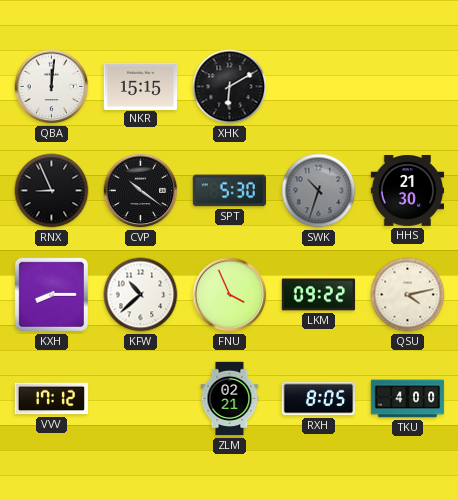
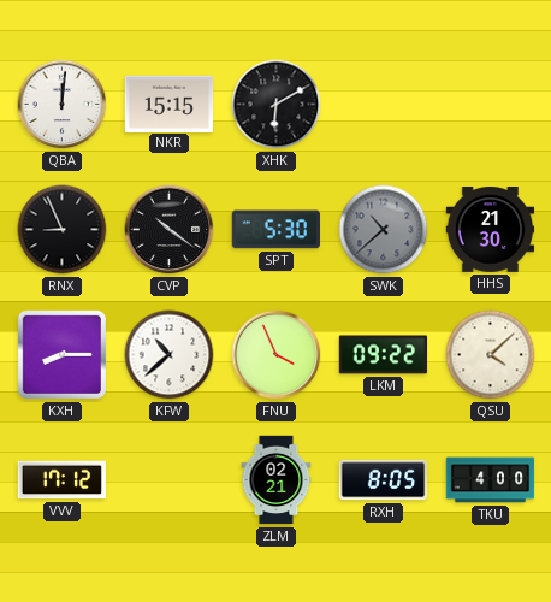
SWK: 10:33 -> 10:38 (384, 230)
QSU: 4:13 -> 4:08 (491, 355)
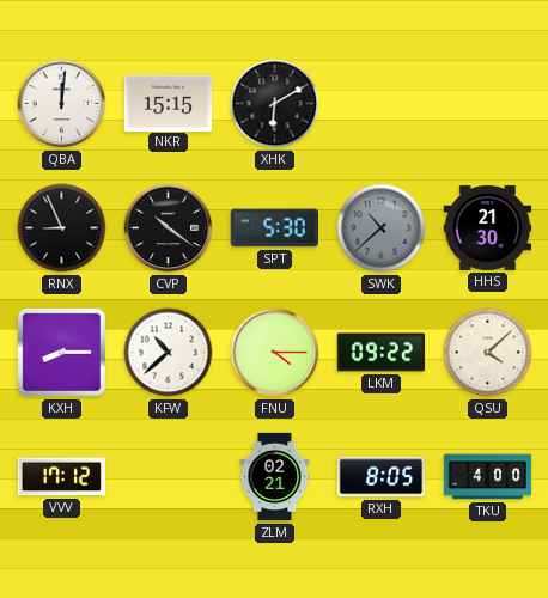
FNU: 3:56 -> 4:15 (275, 353)
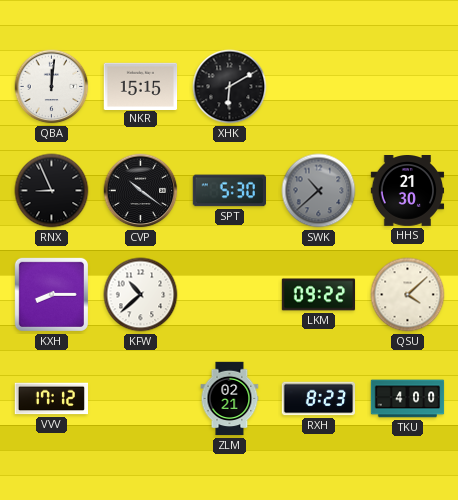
FNU: 4:15 -> none (275, 353)
RXH: 8:05 -> 8:23 (319, 399)
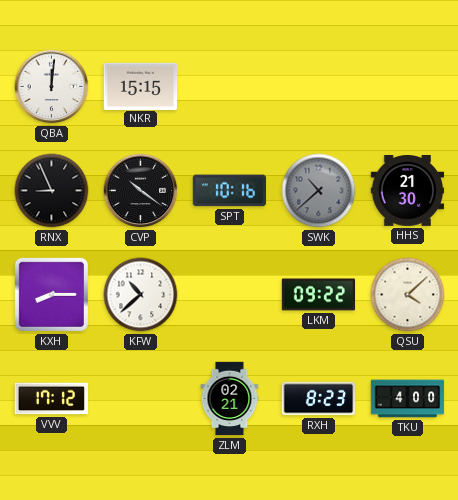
XHK: 6:10 -> none (230, 87)
SPT: 5:30 -> 10:16 (229, 191)
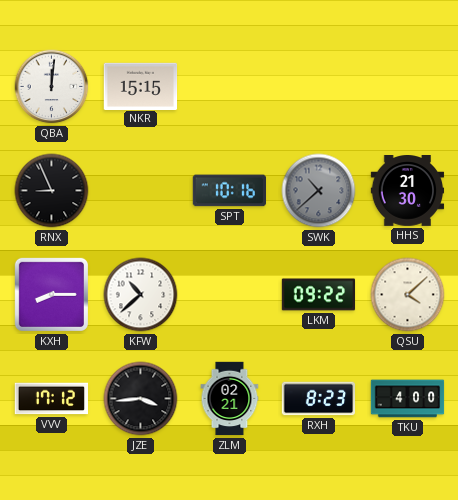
CVP: 10:21 -> none (141, 191)
JZE: none -> 3:44 (141, 399)
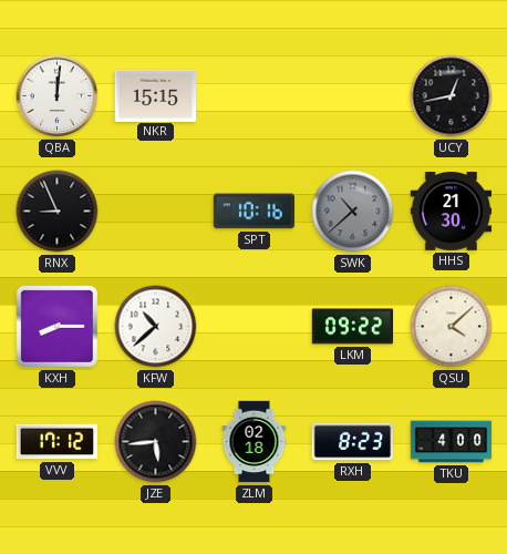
UCY: none -> 12:43 (452, 96)
JZE: 3:44 -> 5:44 (156, 442)
ZLM: 02:21 -> 02:18 (255, 442)
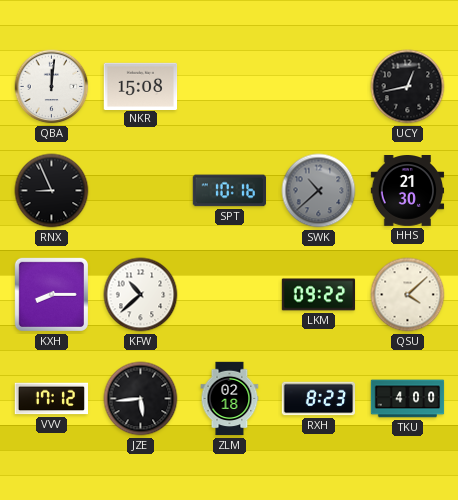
NKR: 15:15 -> 15:08 (141, 86)
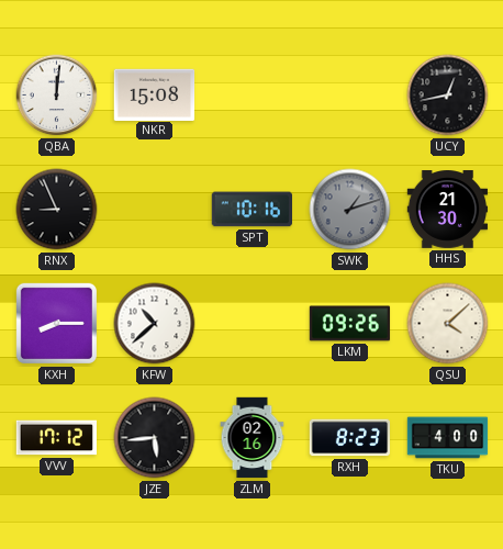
SWK: 10:38 -> 1:12 (350, 210)
LKM: 09:22 -> 09:26 (350, 324)
ZLM: 02:18 -> 02:16 (253, 438)
